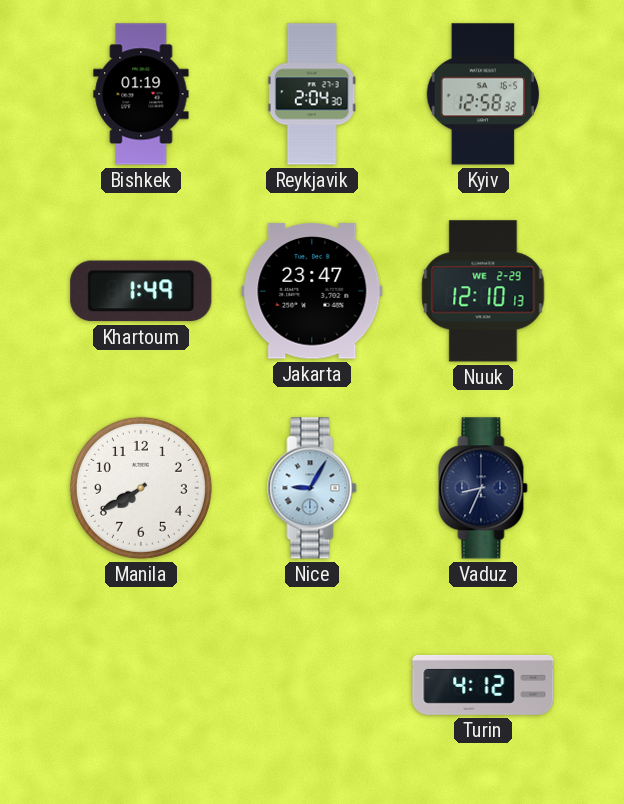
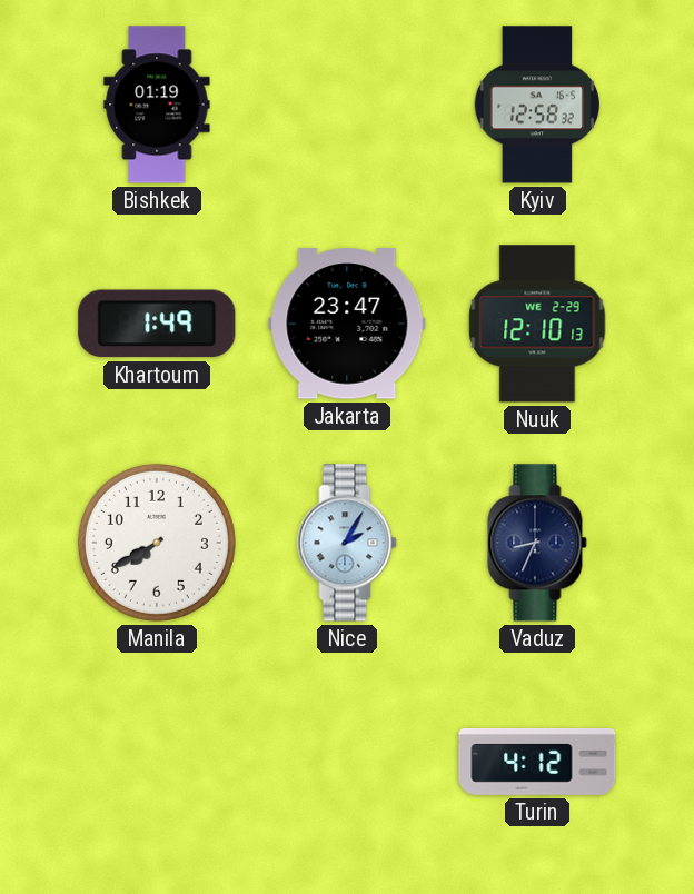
Reykjavik: 2:04 -> none (312, 94)
Nice: 9:05 -> 2:05 (347, 543)
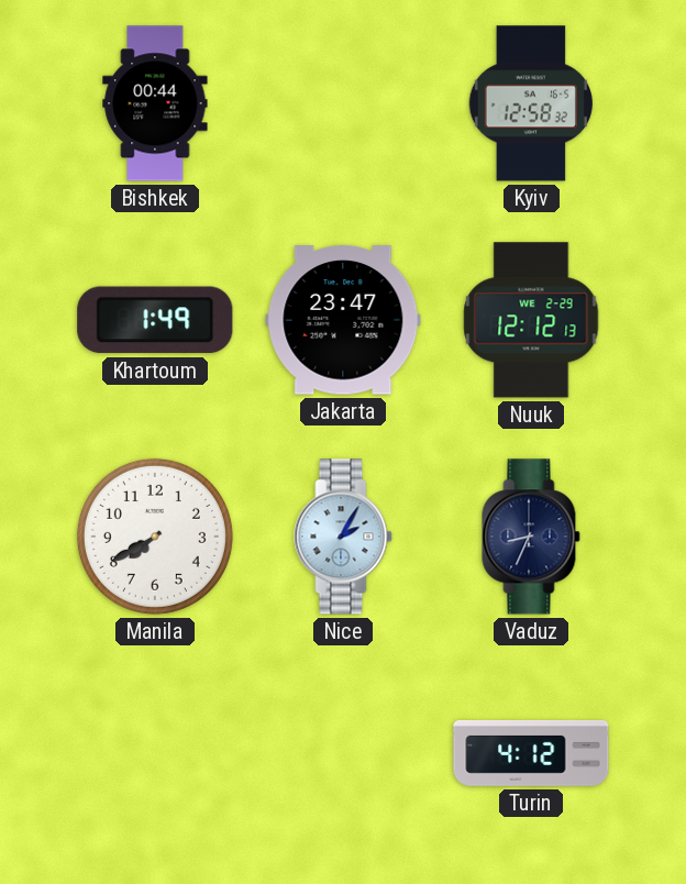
Bishkek: 01:19 -> 00:44 (155, 103)
Nuuk: 12:10 -> 12:12 (531, 320)
